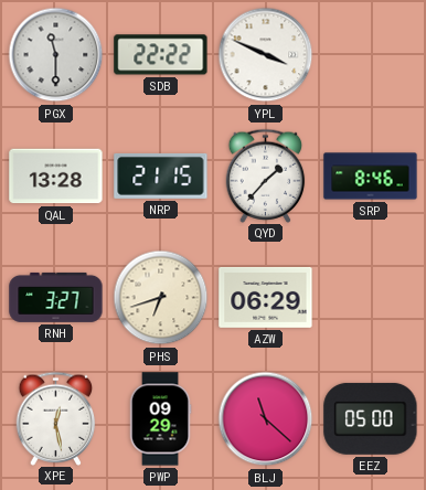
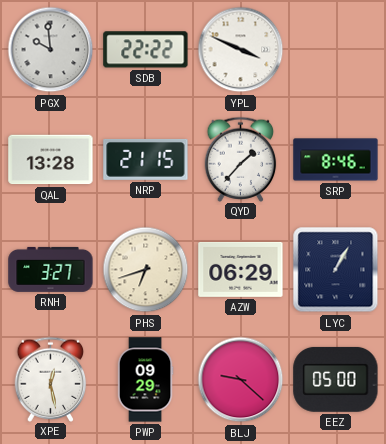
PGX: 11:30 -> 9:59 (51, 50)
LYC: none -> 1:05 (336, 270)
BLJ: 11:22 -> 9:22 (241, 380)
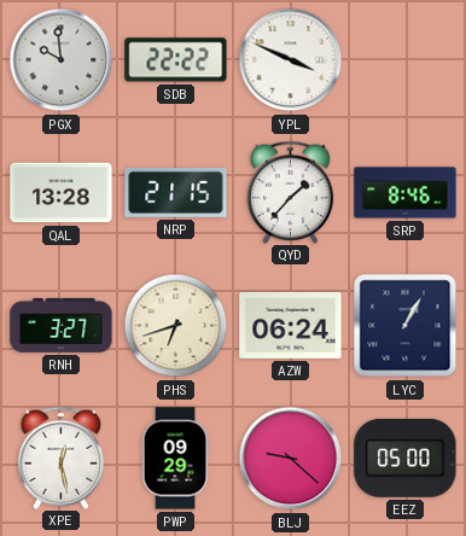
AZW: 06:29 -> 06:24 (291, 325)
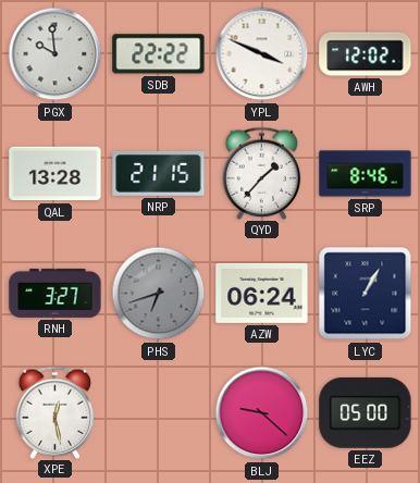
AWH: none -> 12:02 (366, 54)
PHS dial: cream -> grey (159, 294)
PWP: 09:29 -> none (175, 459)
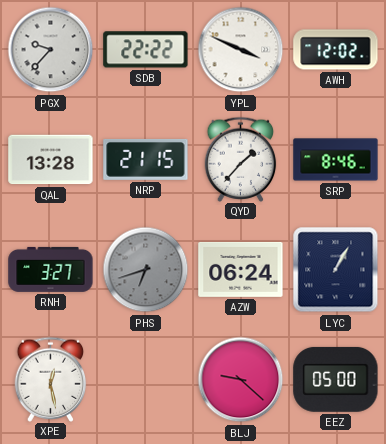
PGX: 9:59 -> 9:37 (51, 50)
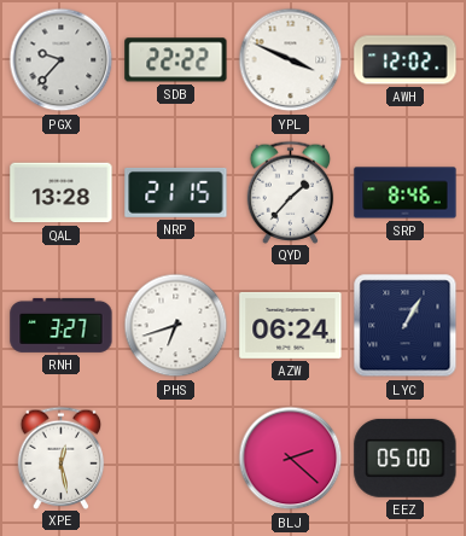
PHS dial: grey -> white (176, 326)
BLJ: 9:22 -> 2:22 (291, 459)
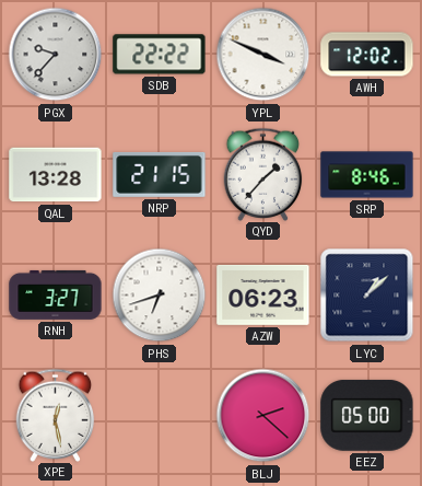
AZW: 06:24 -> 06:23 (263, 294)
LYC: 1:05 -> 1:08 (367, 296)
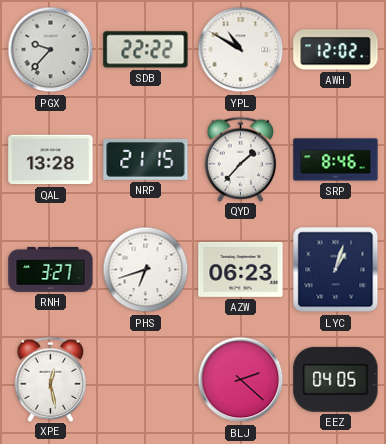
YPL: 3:49 -> 10:50 (241, 50)
LYC: 1:08 -> 1:03 (336, 270)
EEZ: 05:00 -> 04:05 (336, 379)
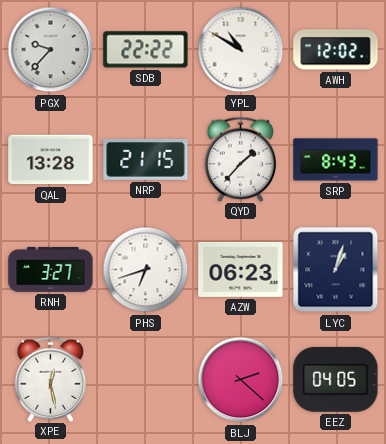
SRP: 8:46 -> 8:43 (336, 160)
